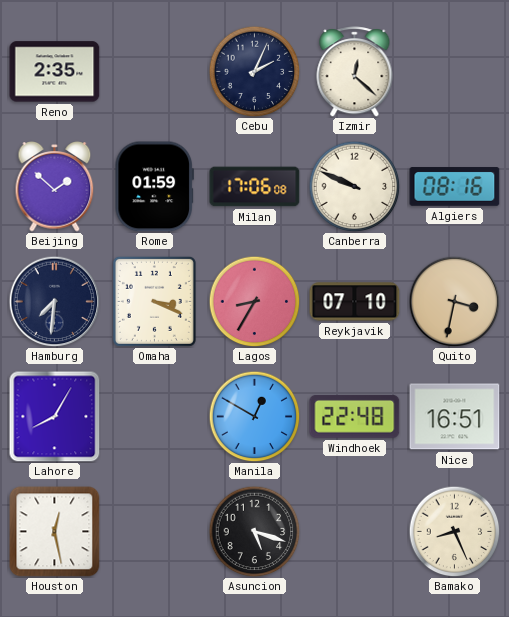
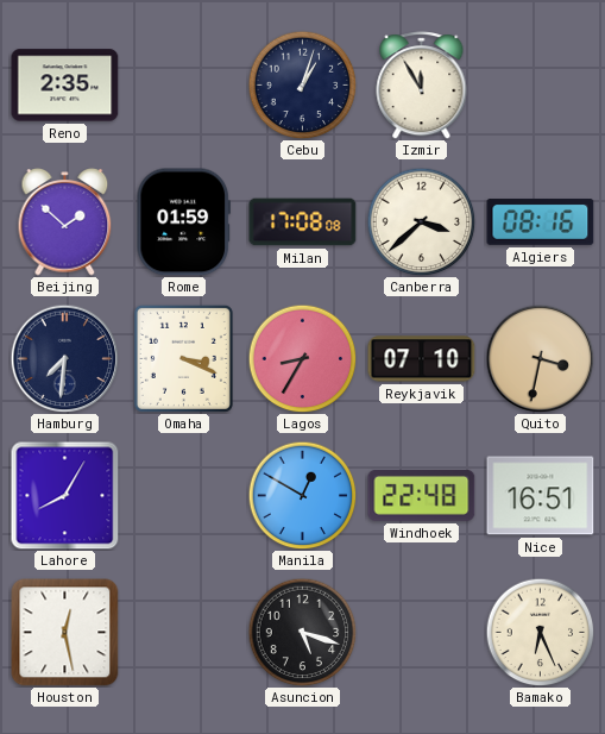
Cebu: 2:04 -> 1:03 (302, 84)
Izmir: 12:22 -> 11:55 (422, 86)
Milan: 17:06 -> 17:08 (303, 222)
Canberra: 9:49 -> 3:38 (421, 221)
Bamako: 8:26 -> 6:26 (540, 632)
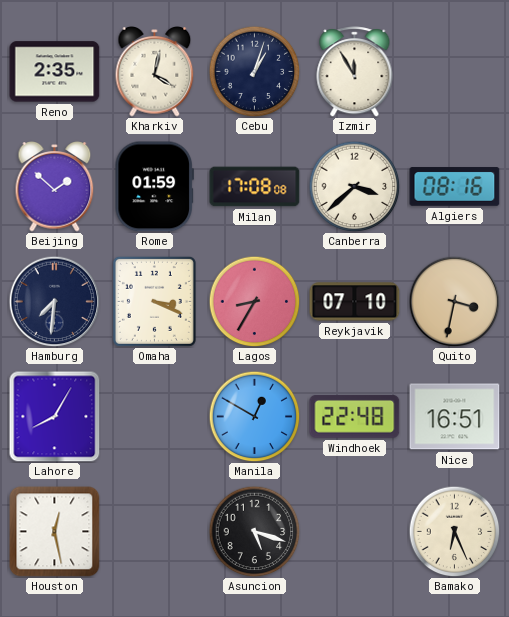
Kharkiv: none -> 4:02 (155, 72)
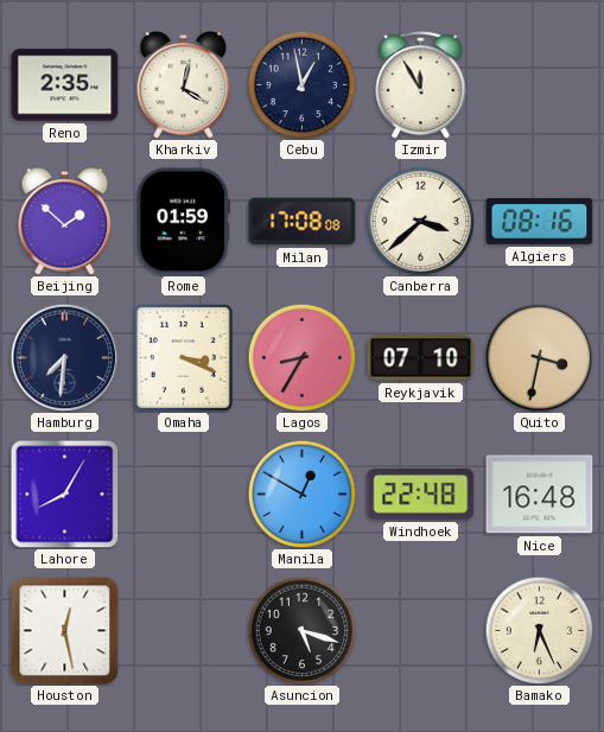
Cebu: 1:03 -> 12:58 (301, 84)
Nice: 16:51 -> 16:48 (540, 495)
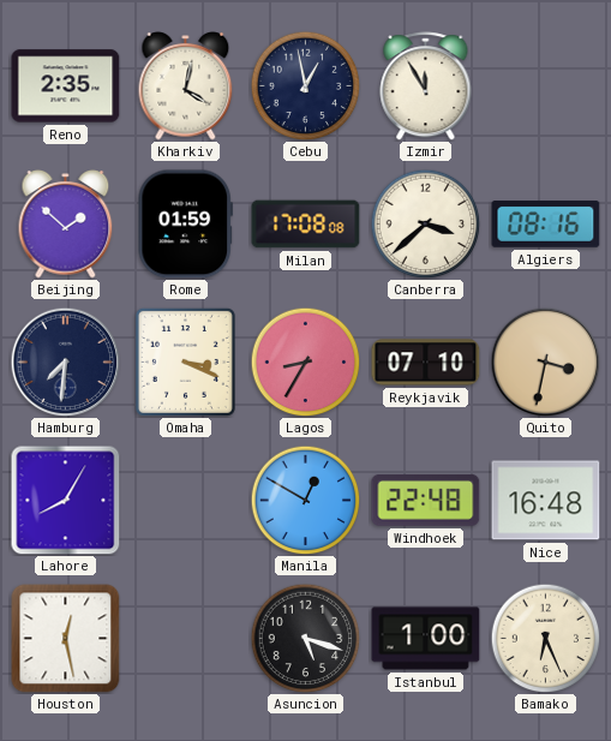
Istanbul: none -> 1:00 (426, 639)
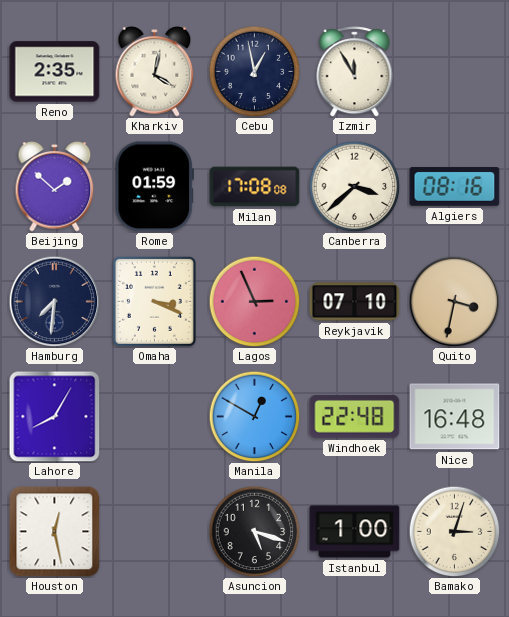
Lagos: 8:35 -> 2:56 (254, 301)
Bamako: 6:26 -> 3:03 (454, 531)
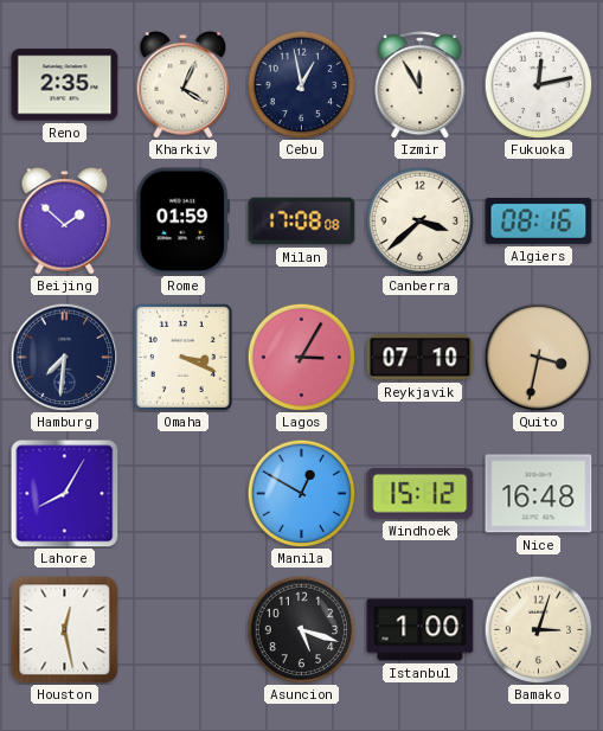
Kharkiv: 4:02 -> 4:04 (184, 85)
Fukuoka: none -> 12:13 (538, 84)
Lagos: 2:56 -> 3:05 (301, 357)
Windhoek: 22:48 -> 15:12 (421, 494)
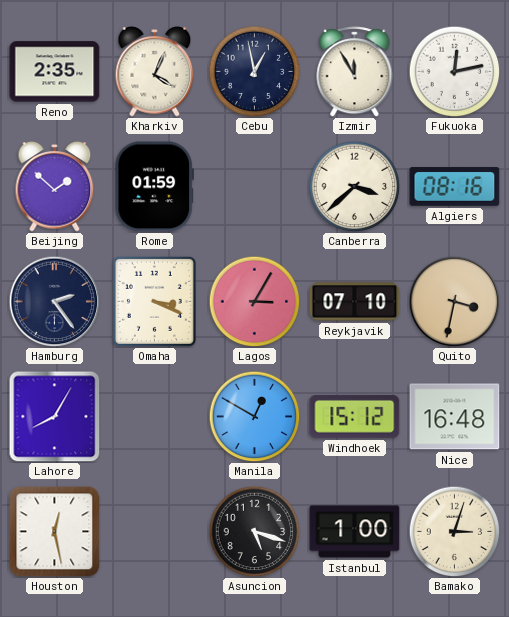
Milan: 17:08 -> none (302, 222)
Hamburg: 7:31 -> 2:24 (54, 301)
